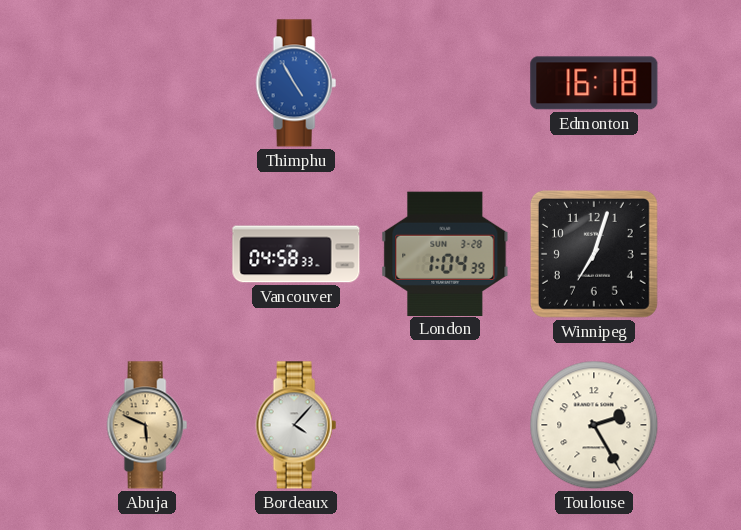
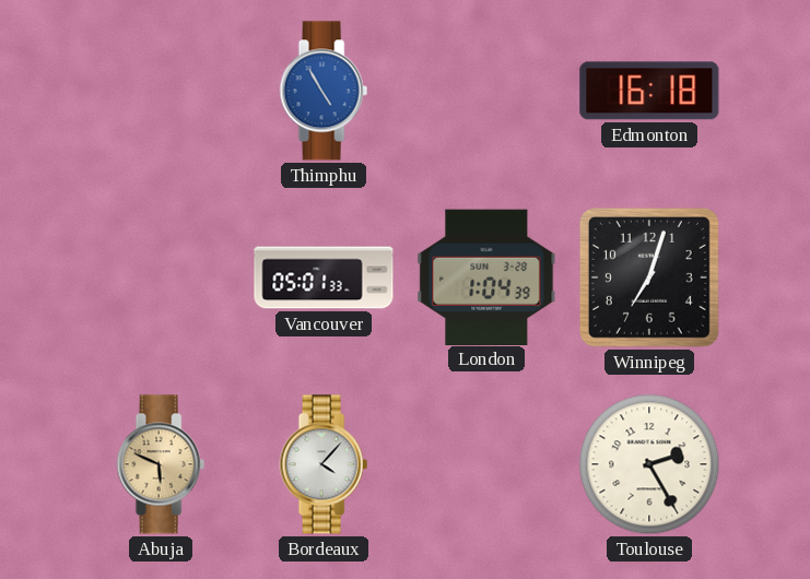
Vancouver: 04:58 -> 05:01 (324, 277)
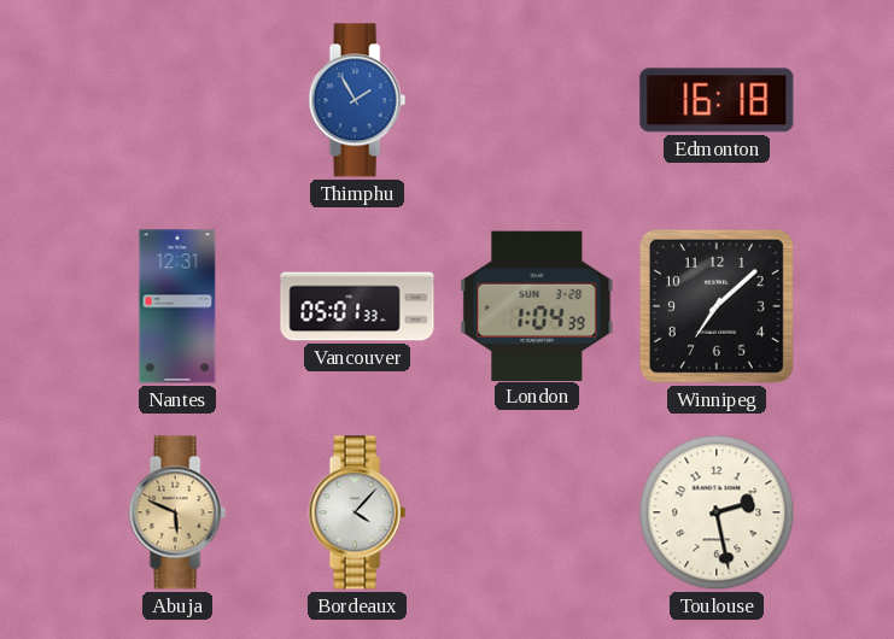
Thimphu: 4:55 -> 1:55 (357, 100)
Nantes: none -> 12:31 (177, 306)
Winnipeg: 7:03 -> 7:08 (717, 306)
Toulouse: 2:25 -> 2:28 (717, 512)
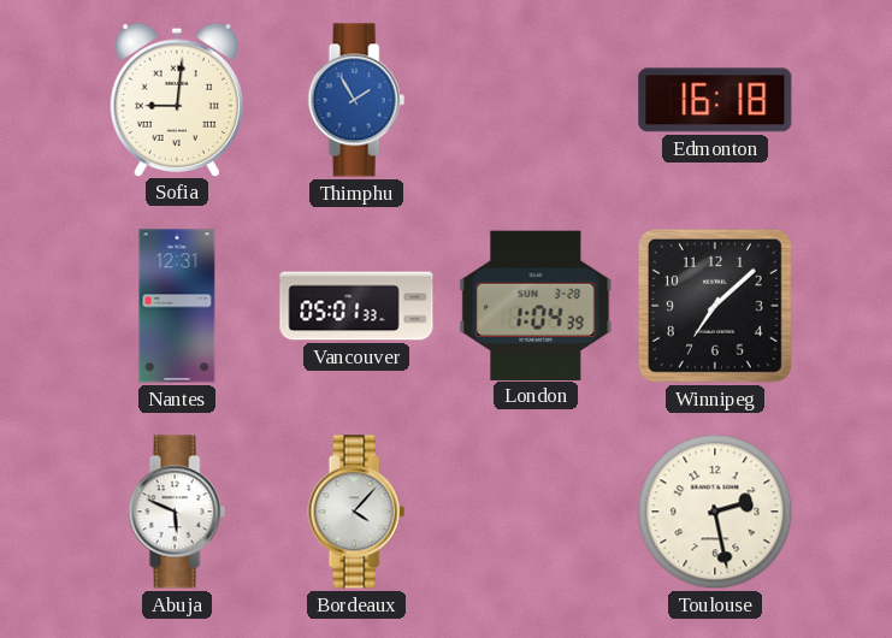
Sofia: none -> 9:01 (176, 99)
Abuja dial: champagne -> white (177, 512)
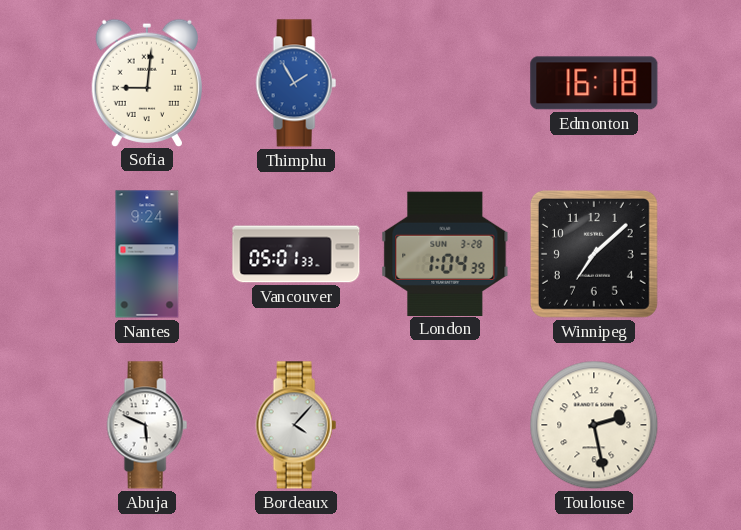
Nantes: 12:31 -> 9:24 (147, 254)
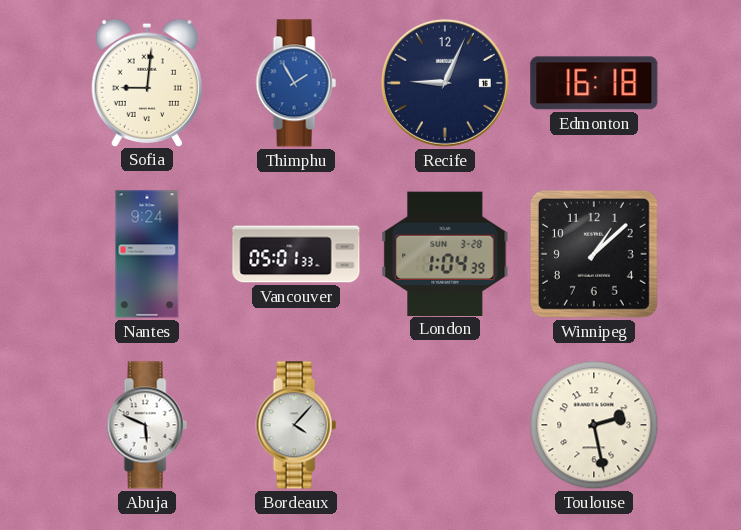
Recife: none -> 9:04 (445, 83)
Winnipeg: 7:08 -> 1:08 (594, 254)
